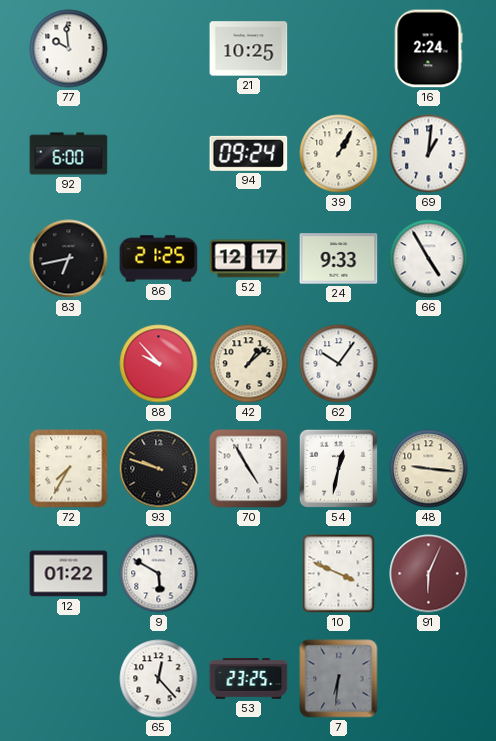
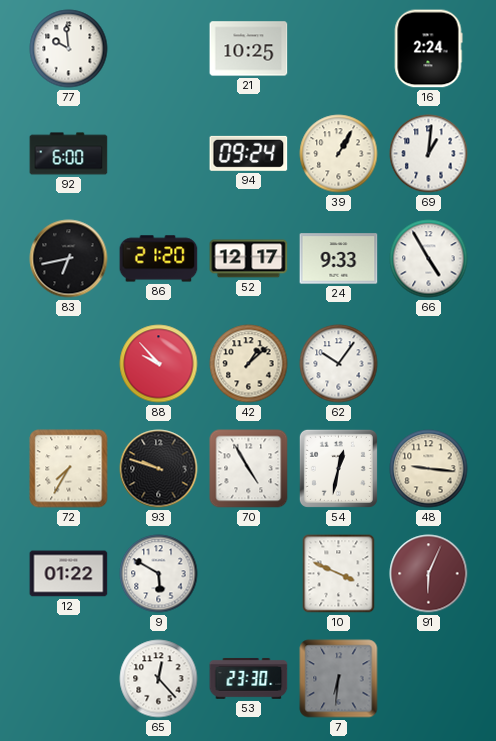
86: 21:25 -> 21:20 (159, 259)
53: 23:25 -> 23:30 (249, 679)
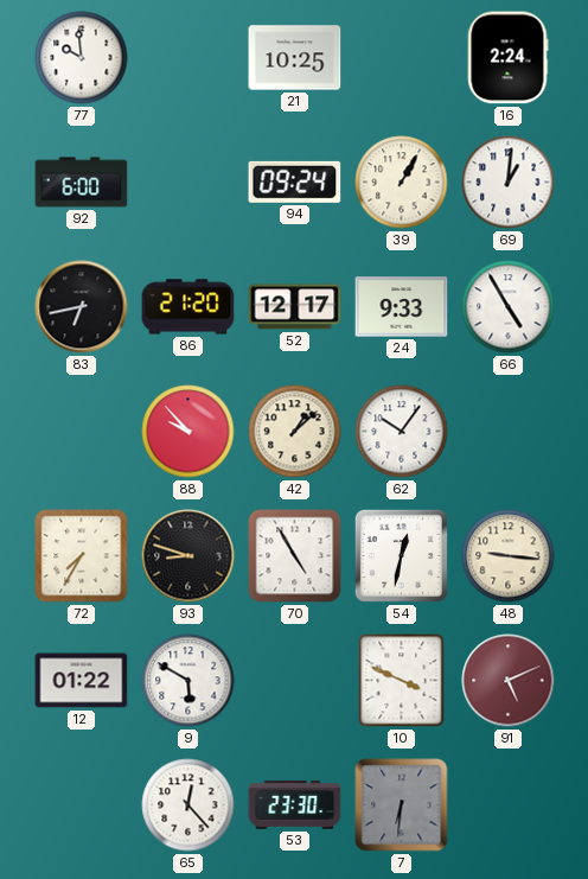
93: 9:48 -> 8:48 (188, 556)
91: 6:04 -> 5:11 (509, 681)
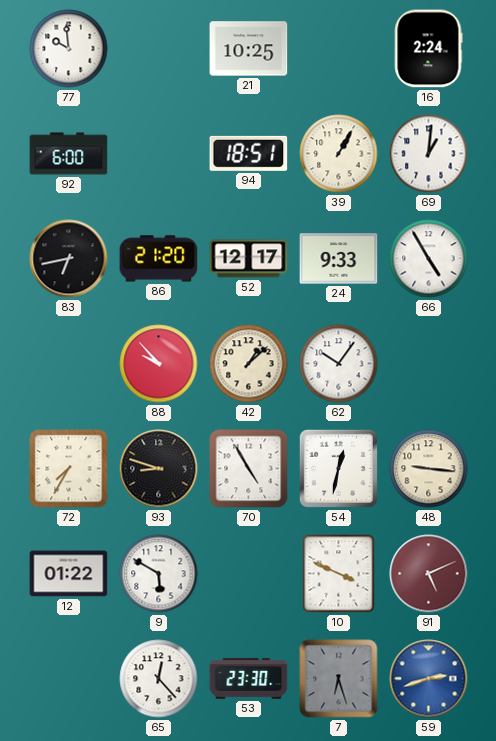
94: 09:24 -> 18:51 (249, 153)
7: 6:31 -> 6:27 (339, 679)
59: none -> 2:42 (429, 679)
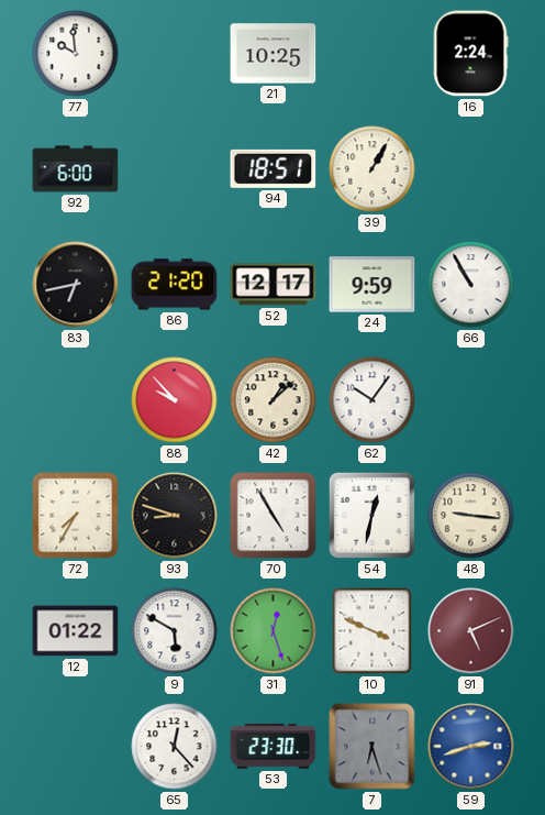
69: 1:01 -> none (429, 154)
24: 9:33 -> 9:59 (372, 285)
66: 4:55 -> 10:55 (471, 285)
31: none -> 12:27 (274, 631)
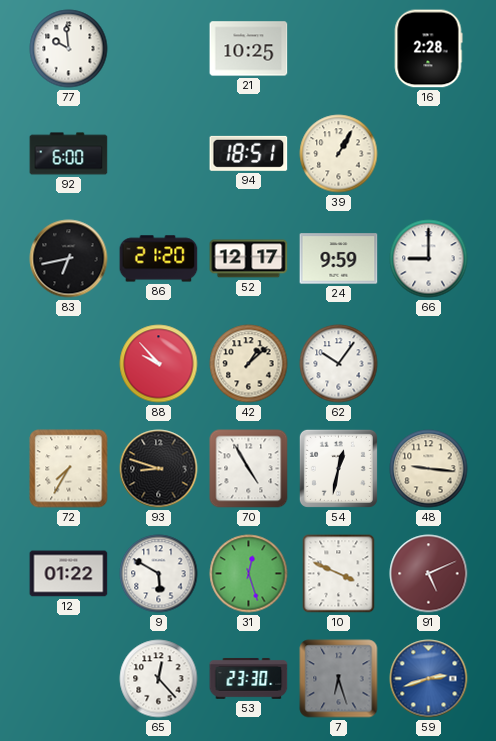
16: 2:24 -> 2:28 (428, 49)
66: 10:55 -> 9:00 (429, 259)
